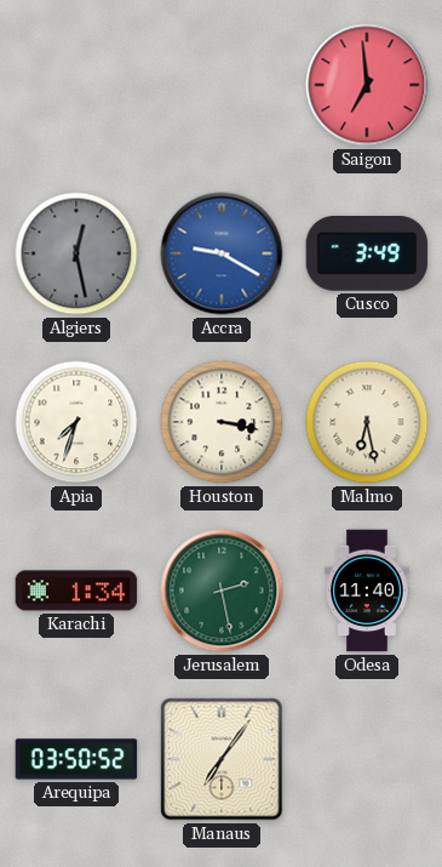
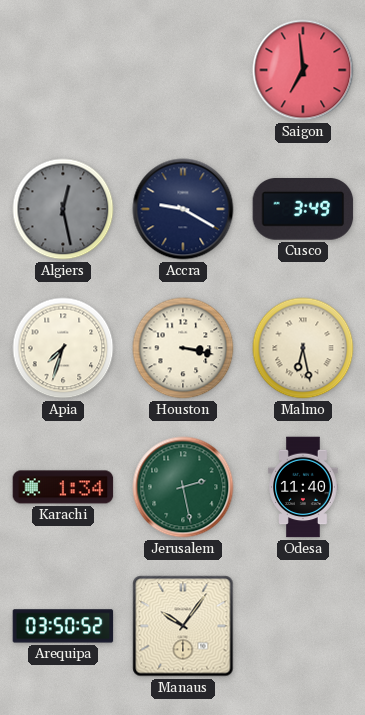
Accra dial: blue -> navy (183, 209)
Manaus: 7:06 -> 10:06 (183, 626)
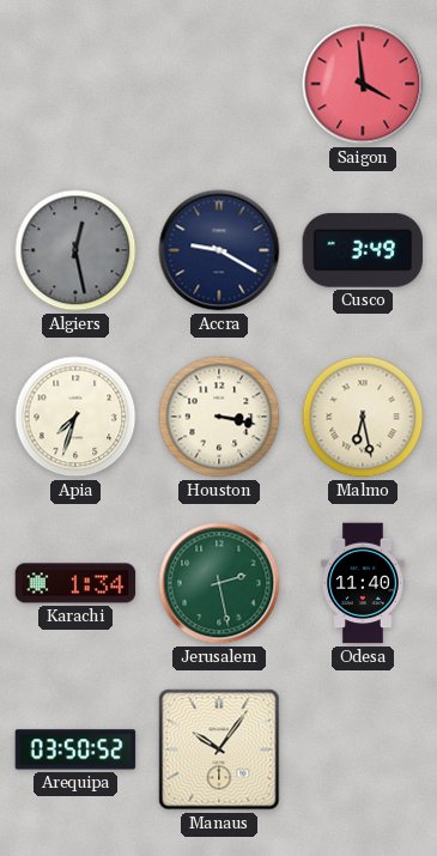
Saigon: 6:59 -> 3:59 (363, 84)
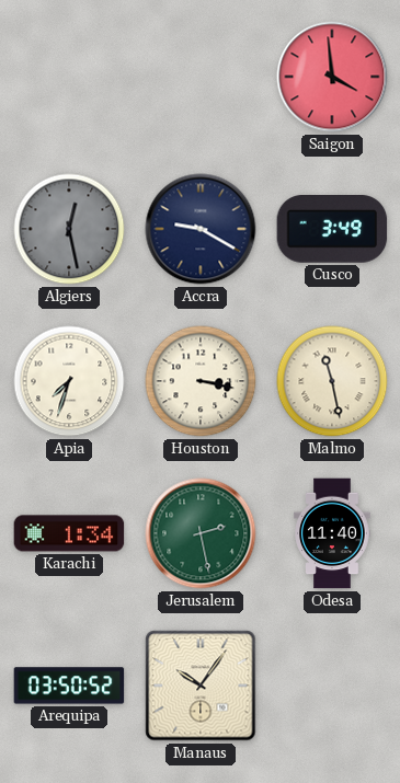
Malmo: 6:28 -> 11:28 (332, 381)
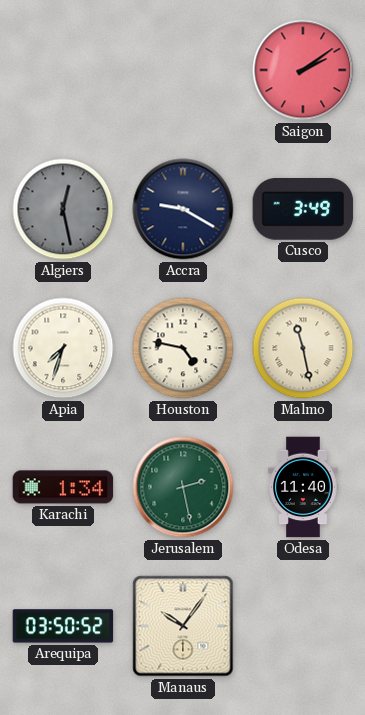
Saigon: 3:59 -> 2:09 (303, 70)
Houston: 3:17 -> 4:47 (183, 348)
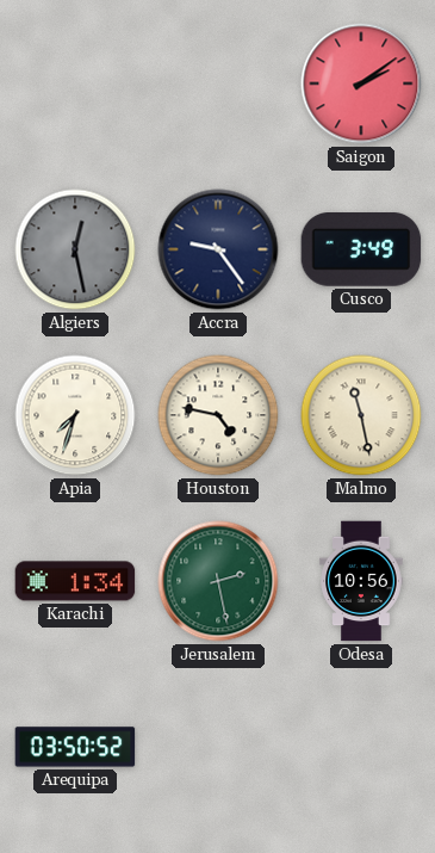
Accra: 9:20 -> 9:24 (218, 249)
Odesa: 11:40 -> 10:56 (361, 581)
Manaus: 10:06 -> none (183, 626)
